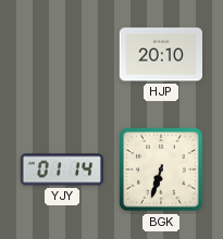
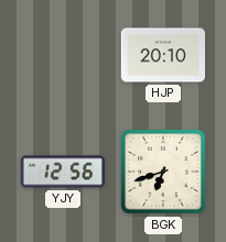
YJY: 01:14 -> 12:56 (63, 172)
BGK: 6:33 -> 6:42 (163, 172)
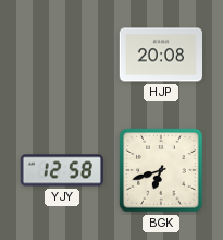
HJP: 20:10 -> 20:08 (160, 55)
YJY: 12:56 -> 12:58 (62, 170)
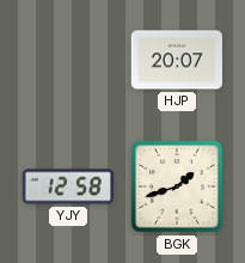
HJP: 20:08 -> 20:07 (176, 60)
BGK: 6:42 -> 1:42 (177, 186)
